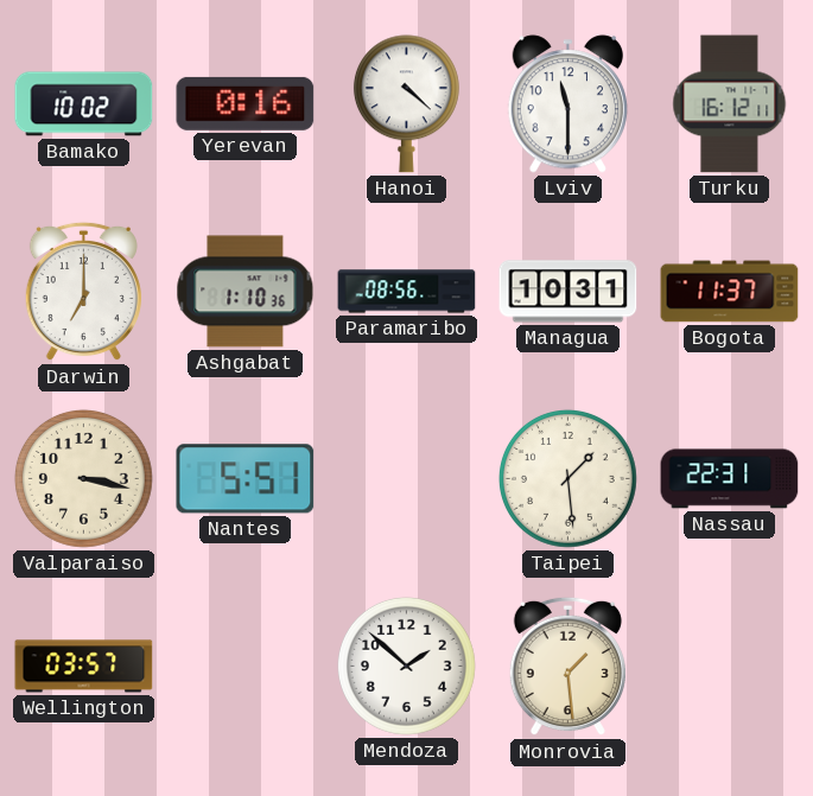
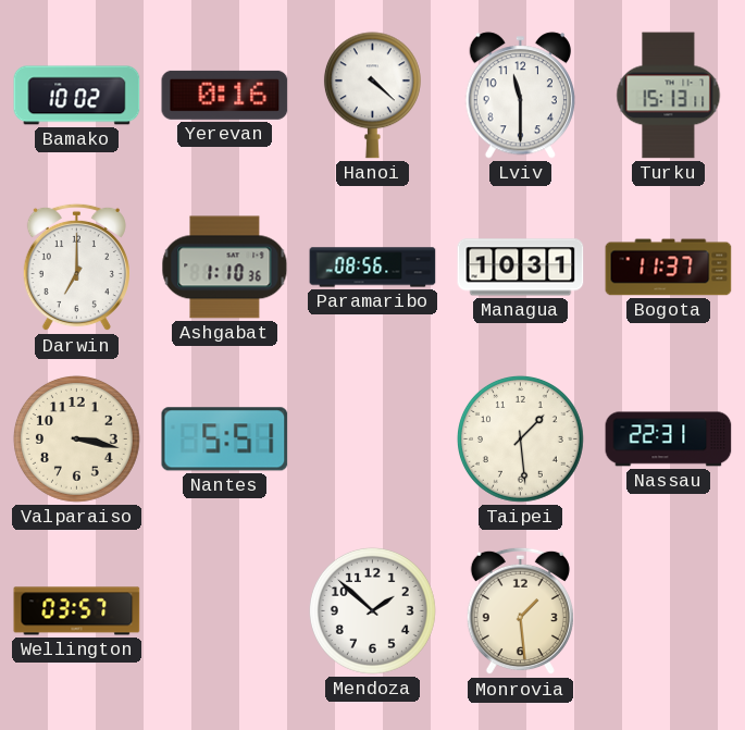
Turku: 16:12 -> 15:13 (669, 96)
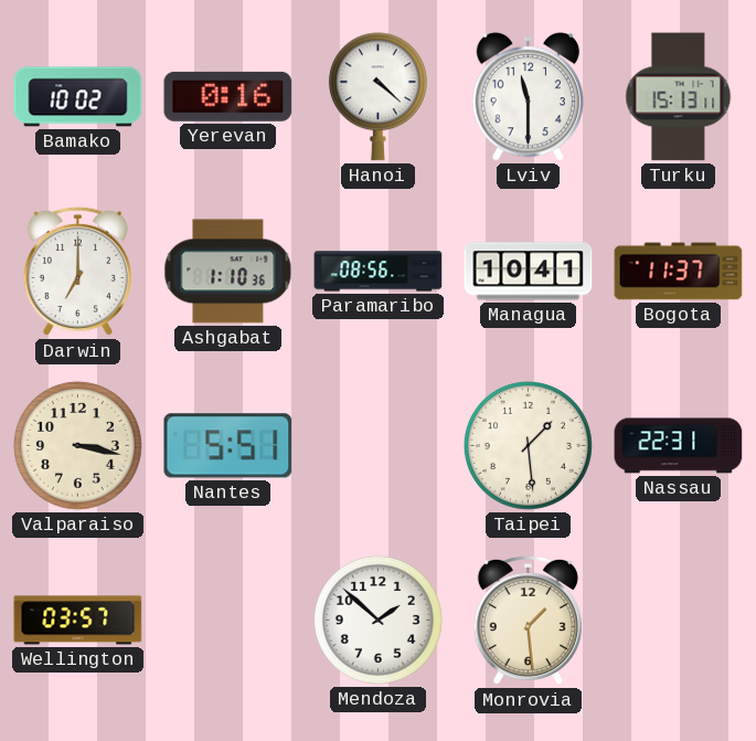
Managua: 10:31 -> 10:41 (529, 272)
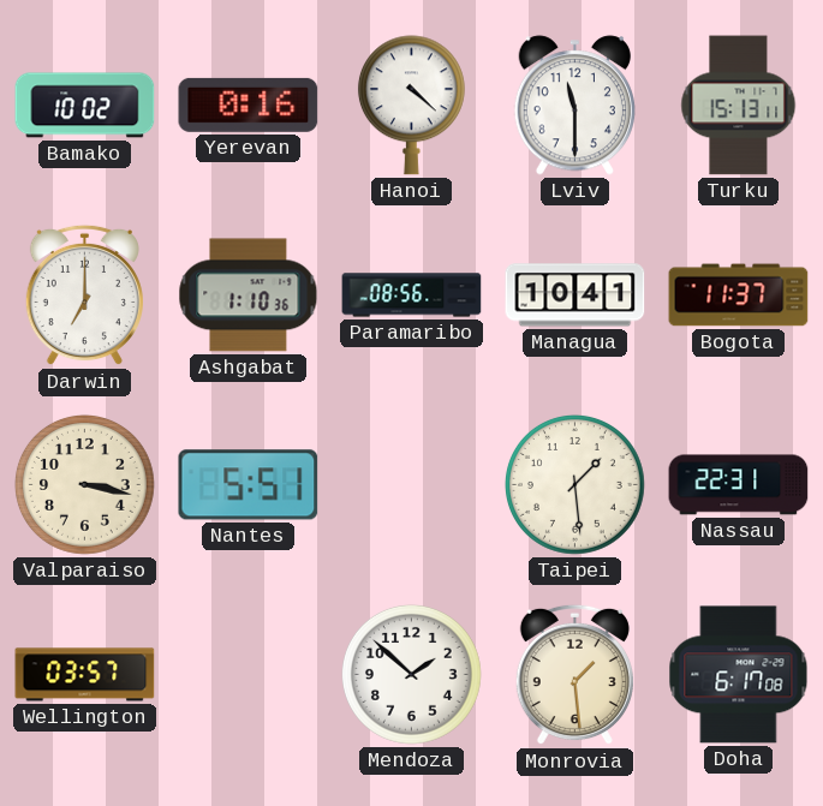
Doha: none -> 6:17 (739, 675)
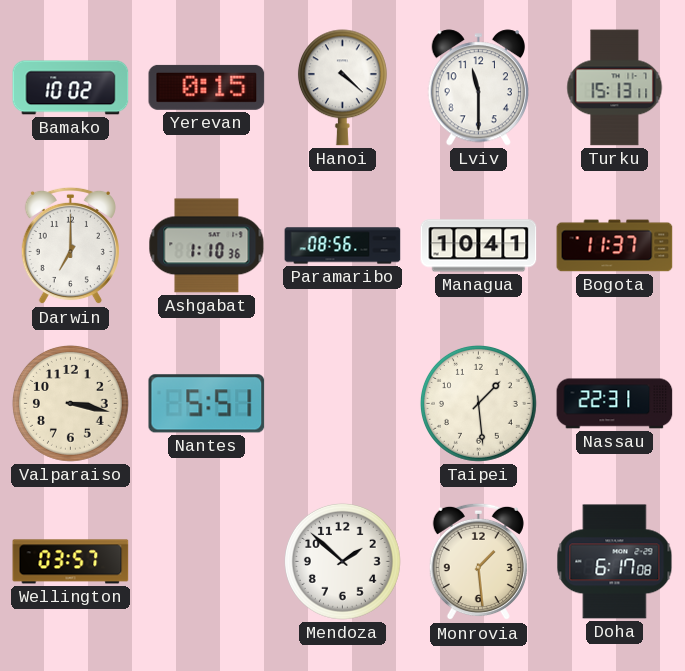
Yerevan: 0:16 -> 0:15 (207, 87)
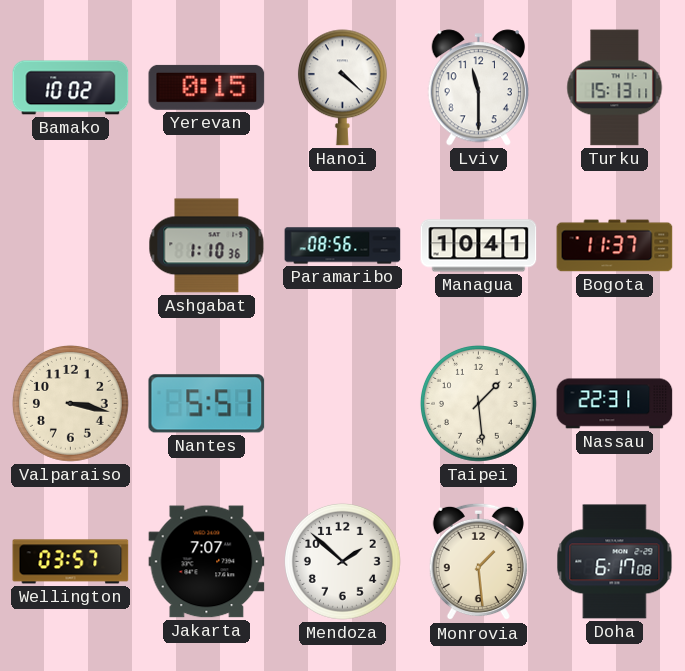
Darwin: 7:00 -> none (70, 246)
Jakarta: none -> 7:07 (207, 562)
